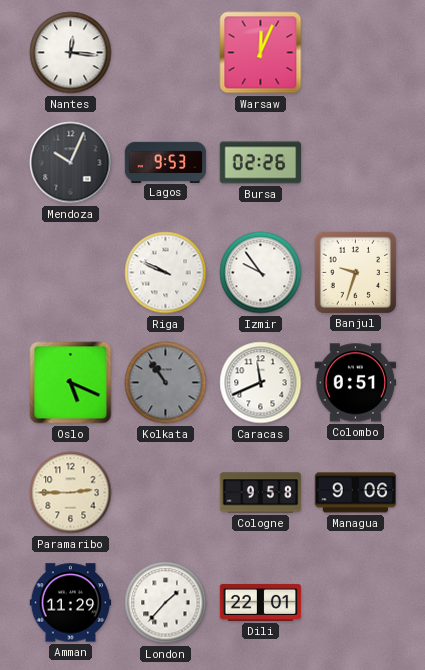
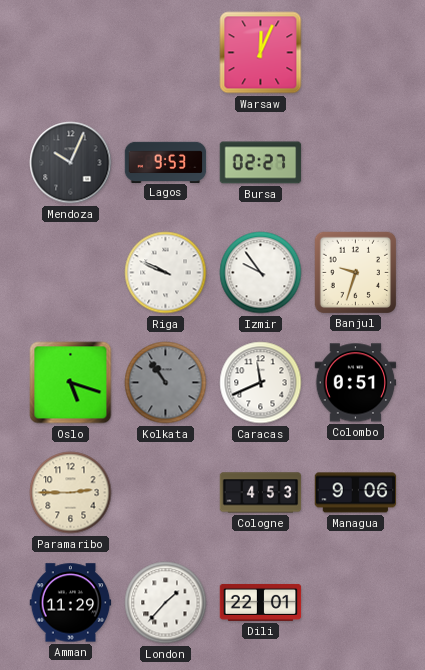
Nantes: 12:16 -> none (71, 53)
Bursa: 02:26 -> 02:27 (261, 163)
Oslo: 5:19 -> 5:18 (71, 383)
Cologne: 9:58 -> 4:53 (261, 493)
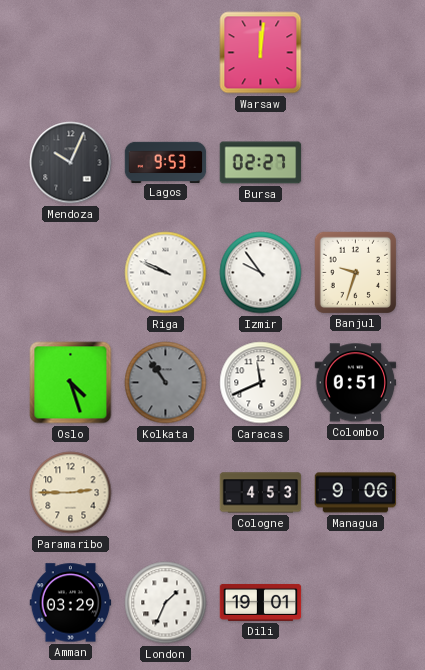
Warsaw: 12:04 -> 12:01 (261, 53)
Oslo: 5:18 -> 4:27 (71, 383)
Amman: 11:29 -> 03:29 (71, 603)
London: 1:37 -> 1:34 (166, 603)
Dili: 22:01 -> 19:01 (261, 602)
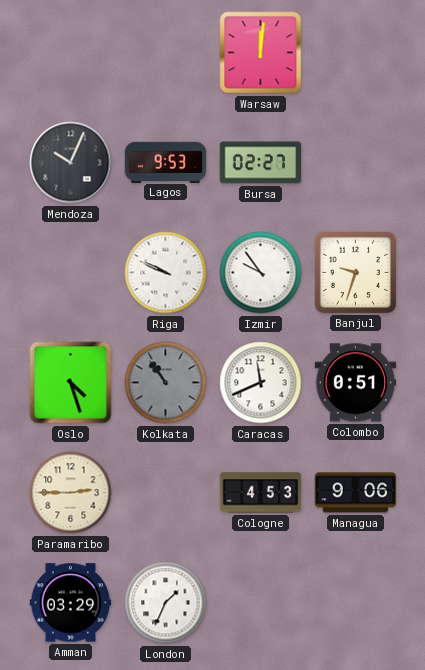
Dili: 19:01 -> none (261, 602)
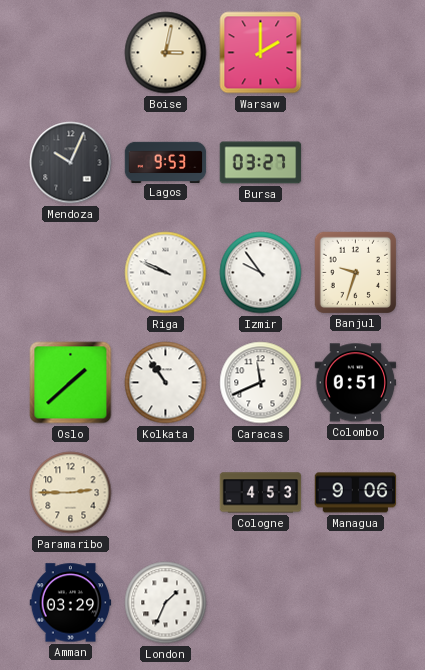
Boise: none -> 3:02 (166, 53)
Warsaw: 12:01 -> 2:00 (261, 53)
Bursa: 02:27 -> 03:27 (261, 163)
Oslo: 4:27 -> 1:38 (71, 383)
Kolkata dial: grey -> white (166, 383)
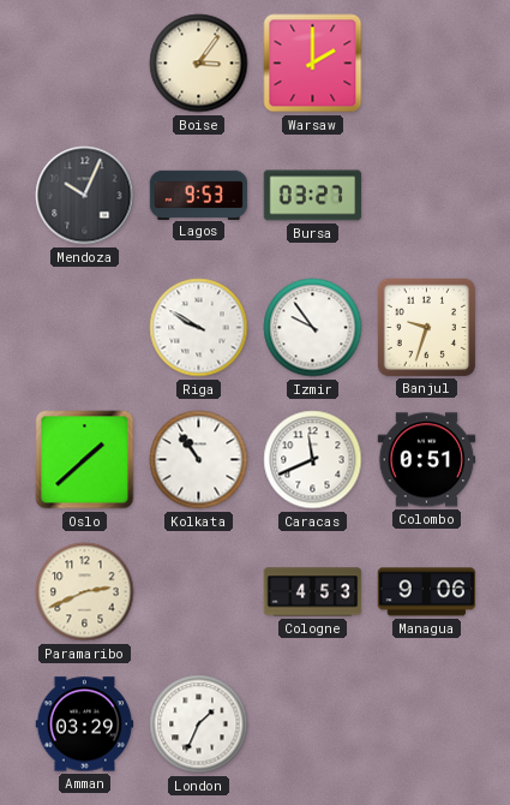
Boise: 3:02 -> 3:06 (199, 64)
Riga: 9:49 -> 9:50 (199, 328)
Paramaribo: 2:45 -> 2:41 (85, 592)
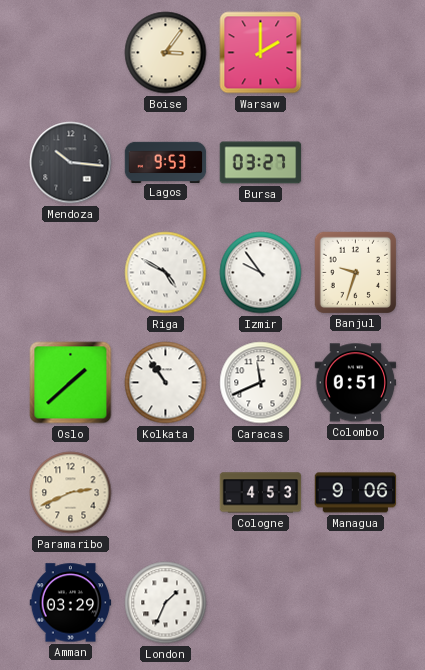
Mendoza: 10:04 -> 10:16 (71, 163)
Riga: 9:50 -> 4:50 (166, 273)
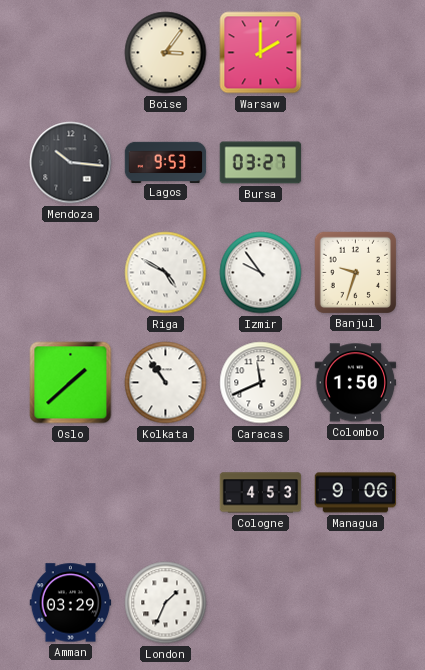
Colombo: 0:51 -> 1:50 (356, 383)
Paramaribo: 2:41 -> none (71, 493)
